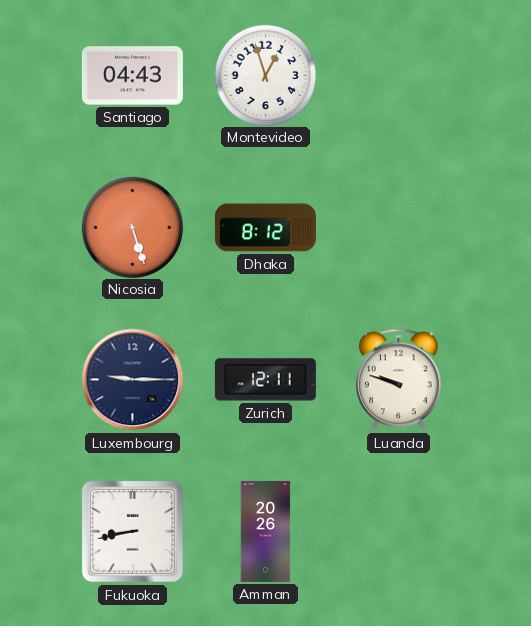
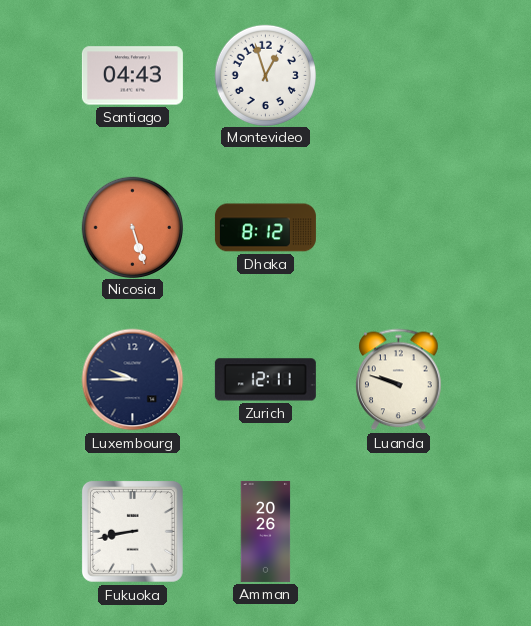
Luxembourg: 9:15 -> 9:45 (133, 380)
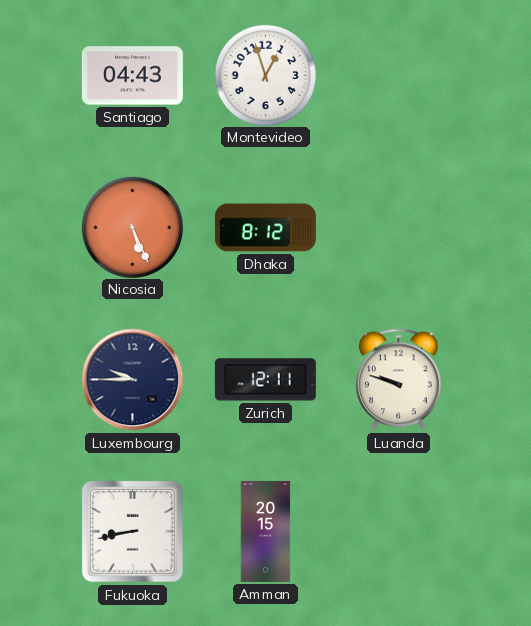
Nicosia: 5:27 -> 5:26 (132, 227)
Amman: 20:26 -> 20:15 (266, 531)
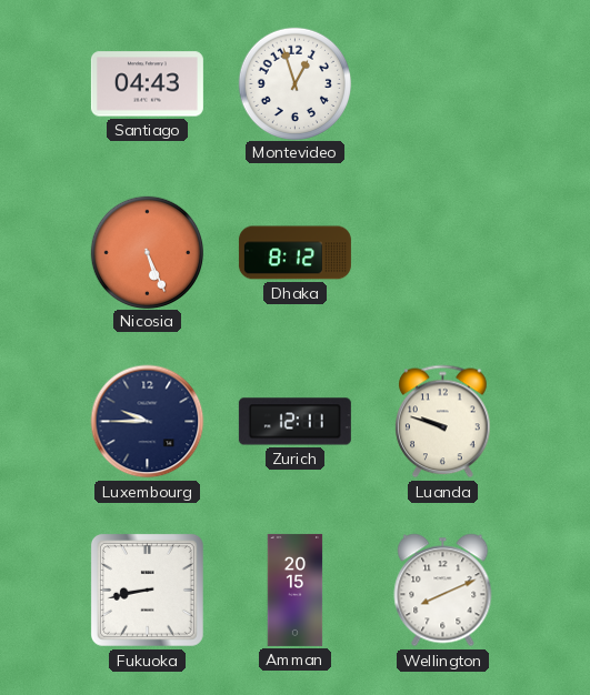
Wellington: none -> 8:11 (443, 591)
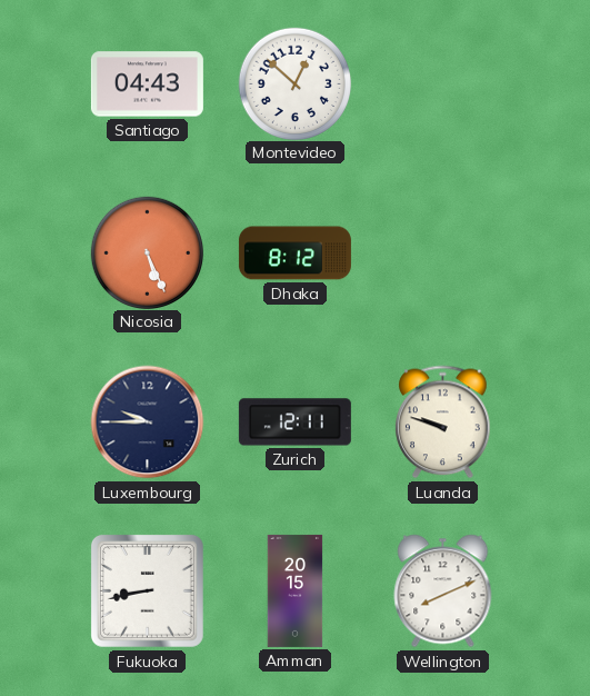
Montevideo: 12:57 -> 12:52 (294, 83)
